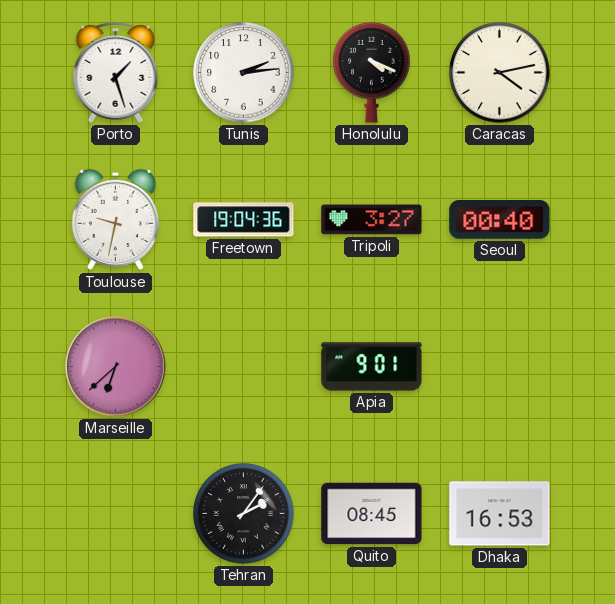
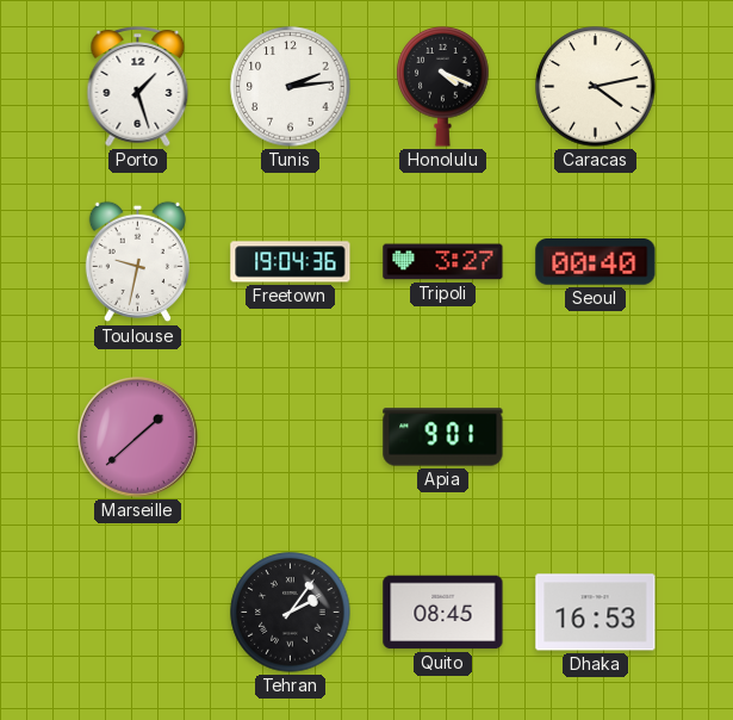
Marseille: 6:38 -> 1:38 (138, 437)
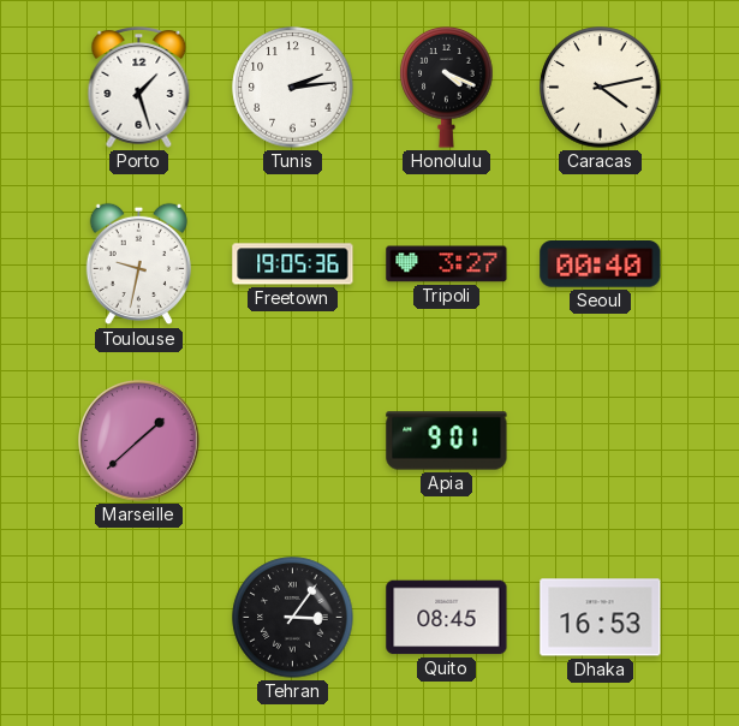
Freetown: 19:04 -> 19:05 (293, 264)
Tehran: 2:06 -> 3:06 (293, 618)
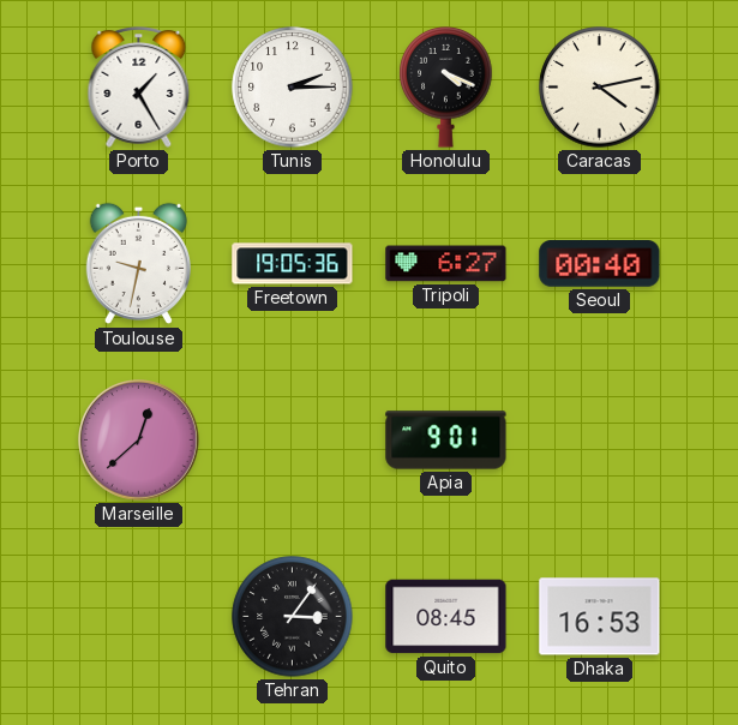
Porto: 1:27 -> 1:25 (139, 88)
Tunis: 2:14 -> 2:15 (293, 88)
Tripoli: 3:27 -> 6:27 (446, 264)
Marseille: 1:38 -> 12:38 (139, 441)
